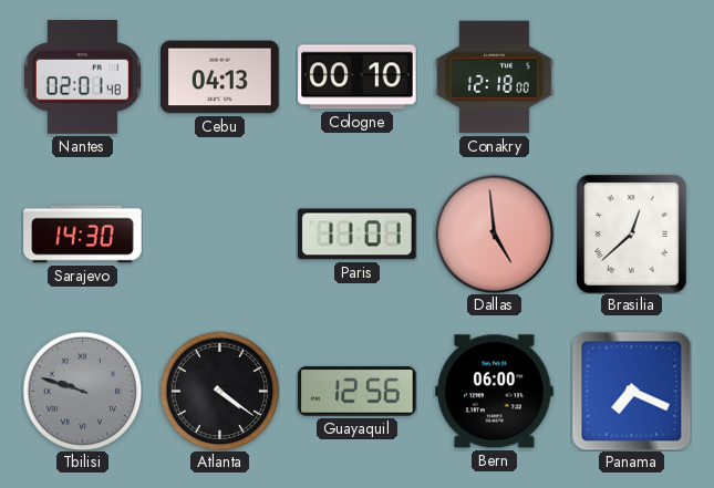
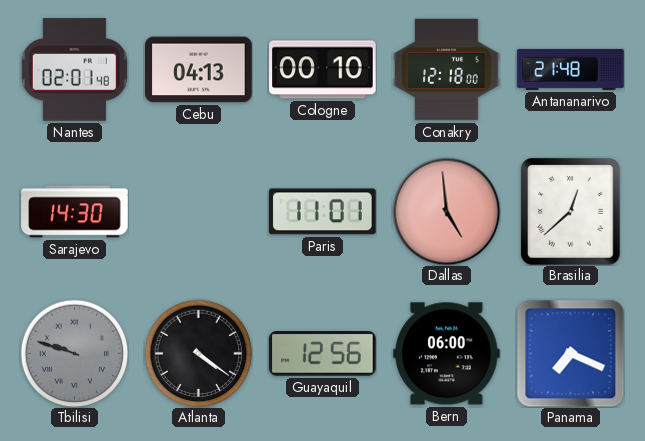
Antananarivo: none -> 21:48 (571, 69)
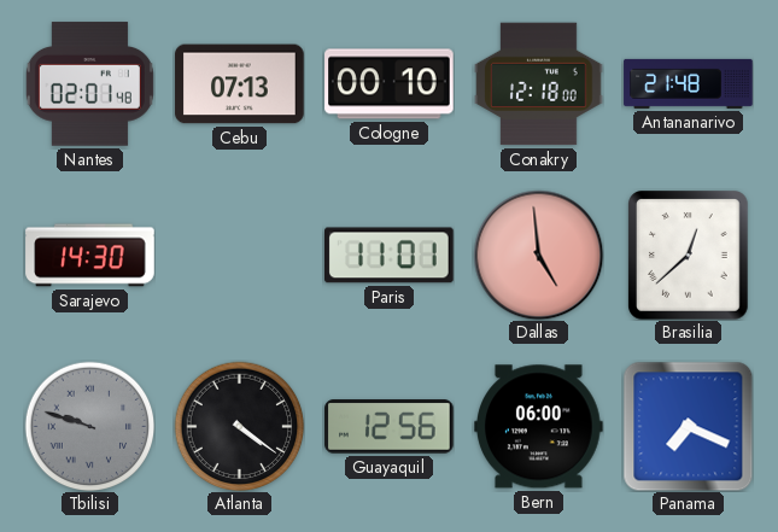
Cebu: 04:13 -> 07:13 (240, 84)
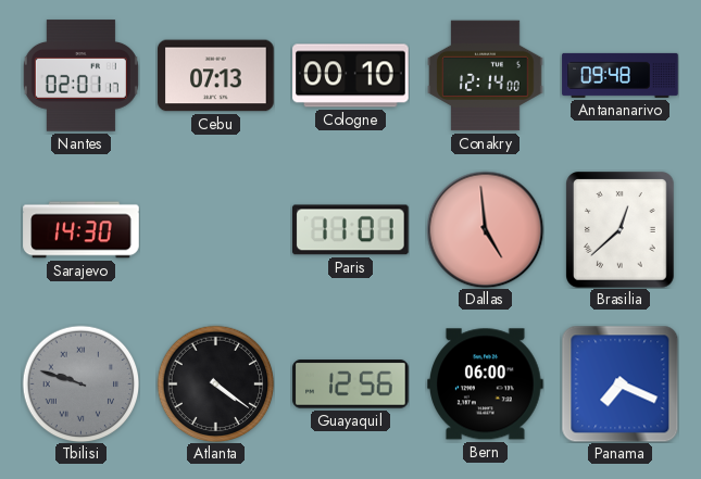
Nantes: 02:01:48 -> 02:01:17 (80, 76)
Conakry: 12:18 -> 12:14 (486, 76)
Antananarivo: 21:48 -> 09:48 (621, 75)
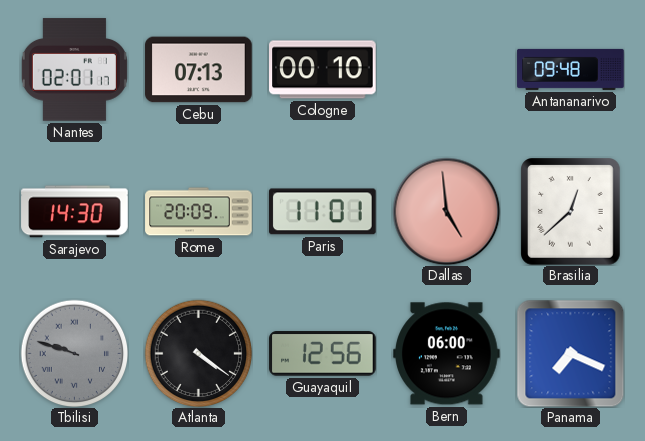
Conakry: 12:14 -> none (486, 76)
Rome: none -> 20:09 (199, 212)
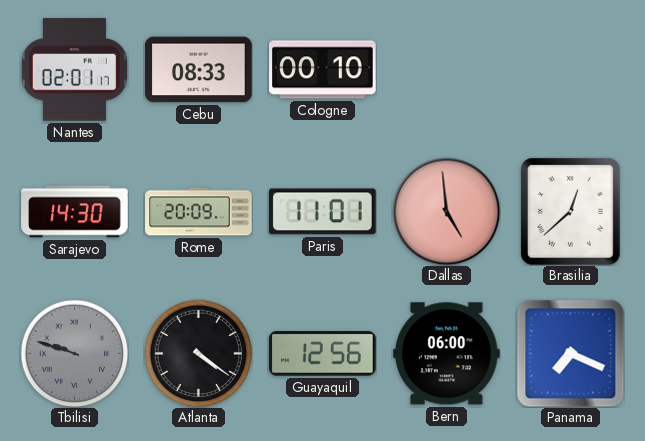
Cebu: 07:13 -> 08:33 (199, 70)
Antananarivo: 09:48 -> none (571, 69)
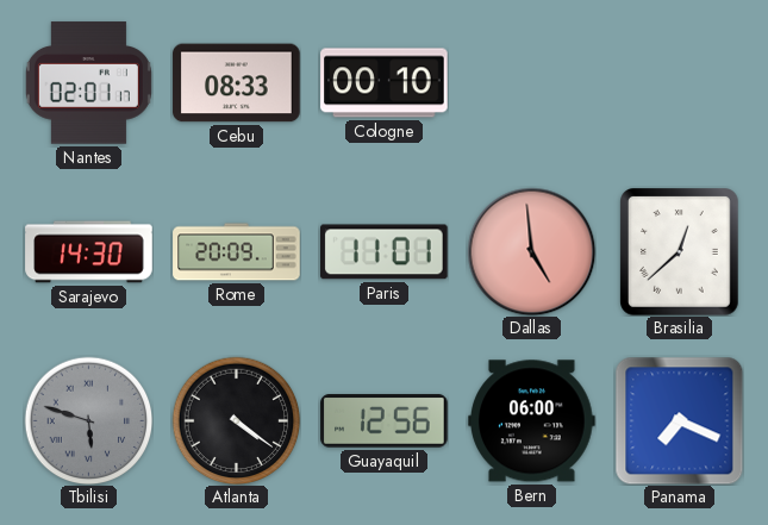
Tbilisi: 9:48 -> 5:48 (88, 420)
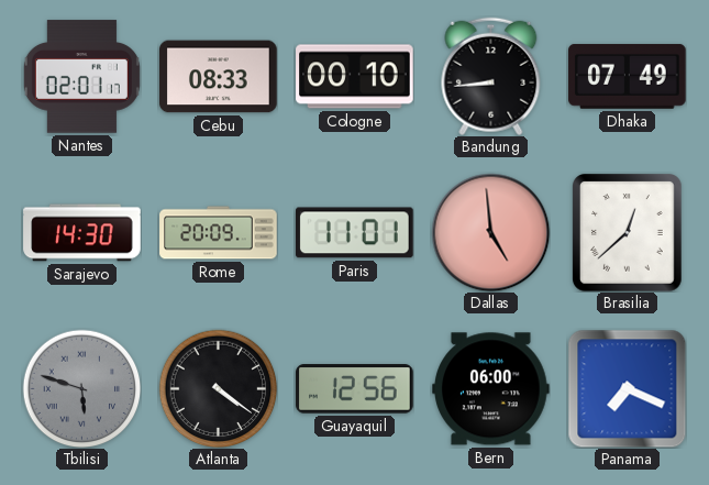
Bandung: none -> 8:44 (491, 76)
Dhaka: none -> 07:49 (628, 76)
